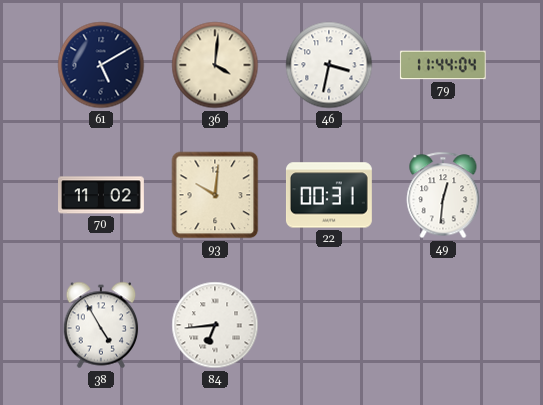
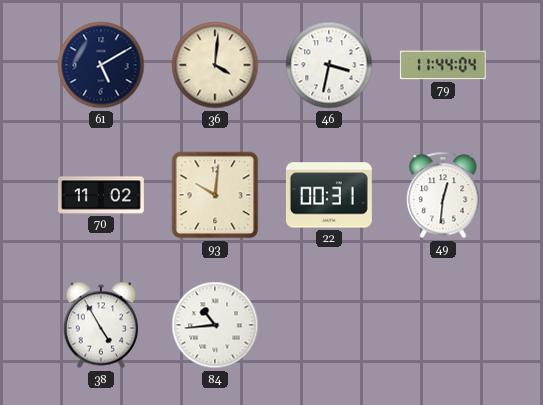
84: 6:44 -> 10:44 (215, 325)
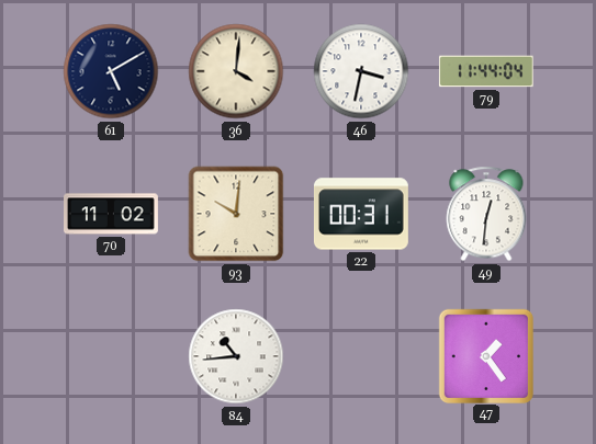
38: 4:55 -> none (101, 325)
47: none -> 1:24 (485, 355)
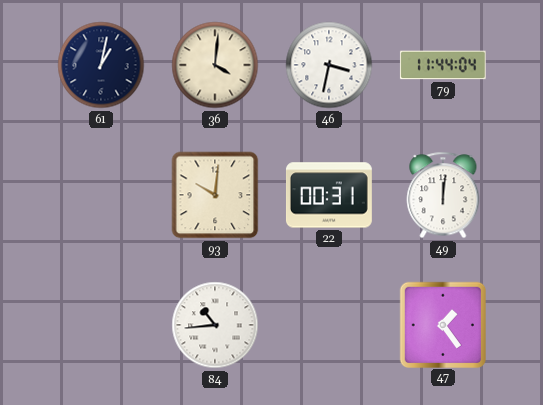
61: 5:10 -> 1:02 (101, 65)
70: 11:02 -> none (112, 214)
49: 12:31 -> 12:01 (443, 195)
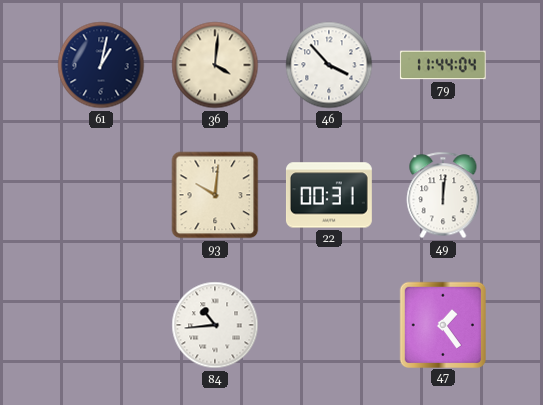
46: 3:32 -> 3:53 (329, 65)
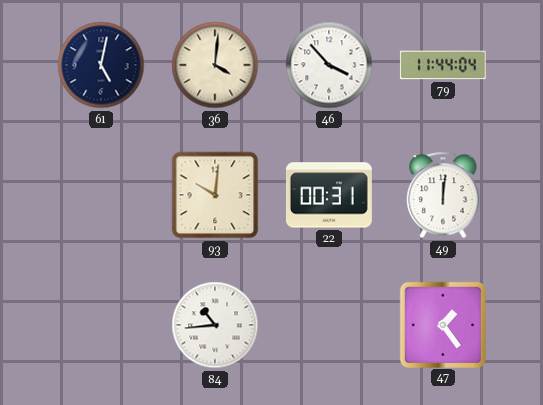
61: 1:02 -> 5:02 (101, 65)
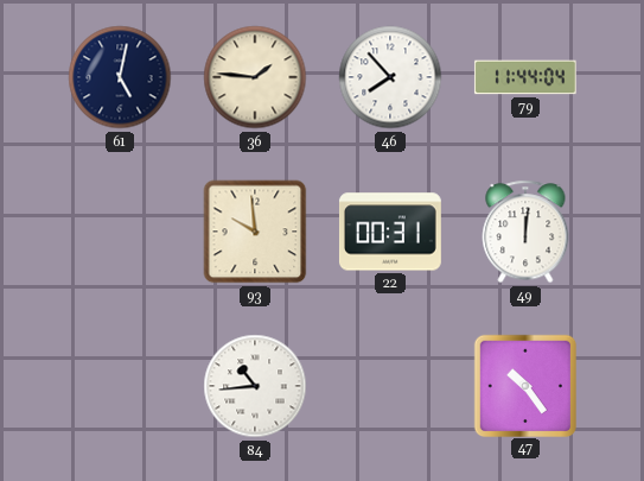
36: 4:01 -> 1:46 (255, 77)
46: 3:53 -> 7:53 (390, 77)
93: 10:01 -> 9:59 (255, 232)
47: 1:24 -> 10:24 (524, 385)
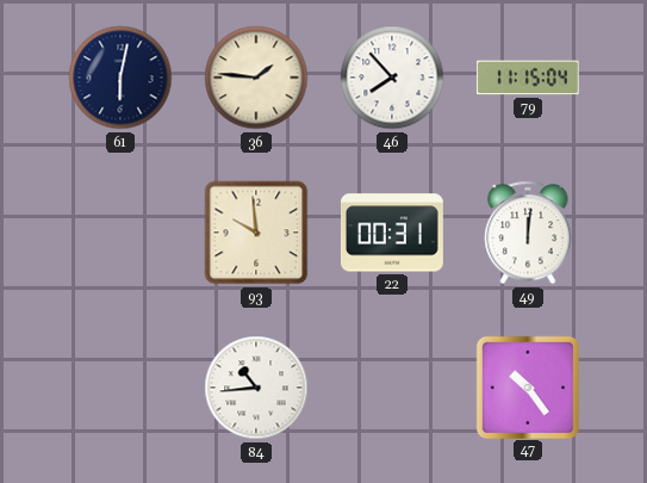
61: 5:02 -> 6:02 (120, 78)
79: 11:44 -> 11:15 (528, 78)
